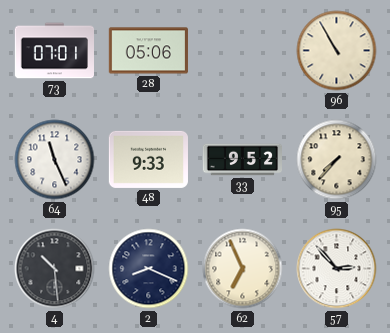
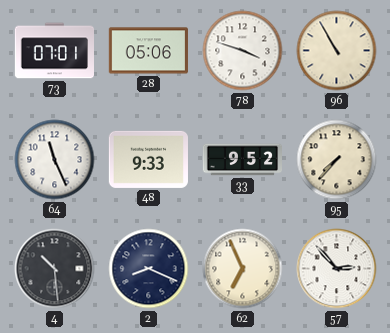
78: none -> 3:48 (243, 51)
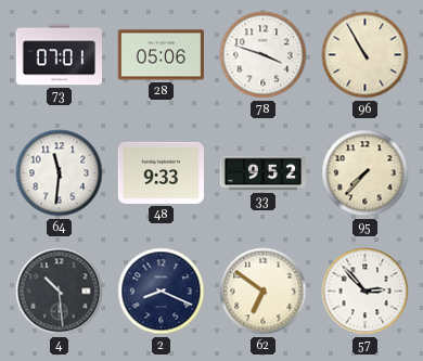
64: 11:26 -> 11:31 (60, 173)
62: 6:56 -> 6:51 (264, 292)
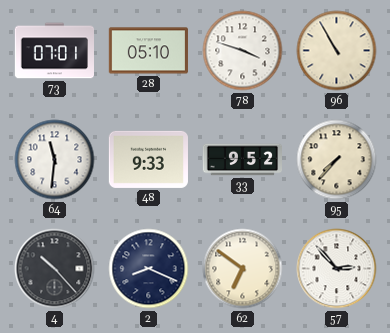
28: 05:06 -> 05:10 (148, 51)
4: 10:29 -> 10:23 (55, 269)
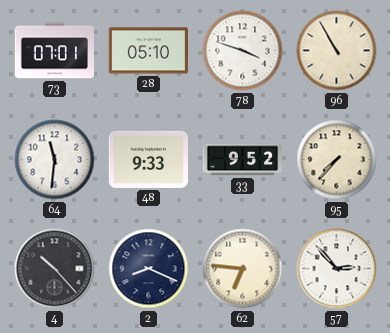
62: 6:51 -> 6:46 (243, 269)
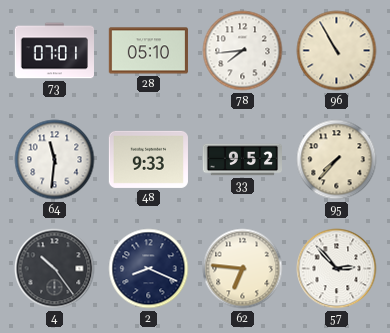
78: 3:48 -> 7:44 (243, 51)
4: 10:23 -> 10:24 (55, 269)
